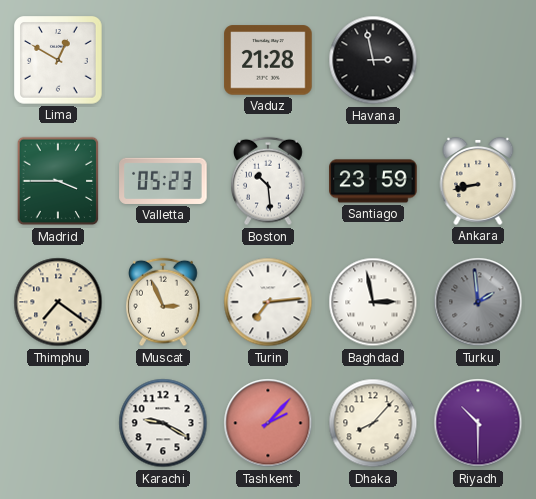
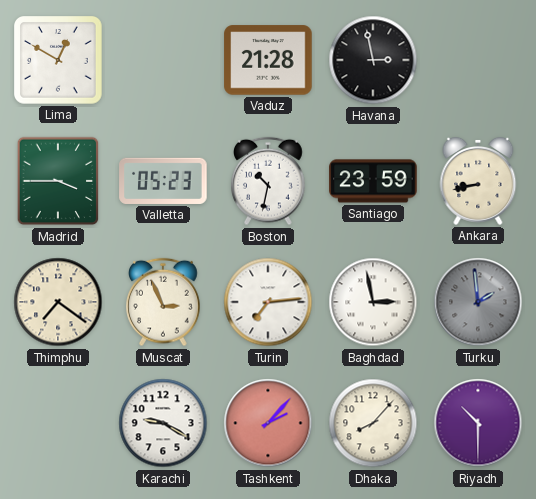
Boston: 10:29 -> 10:32 (269, 181)
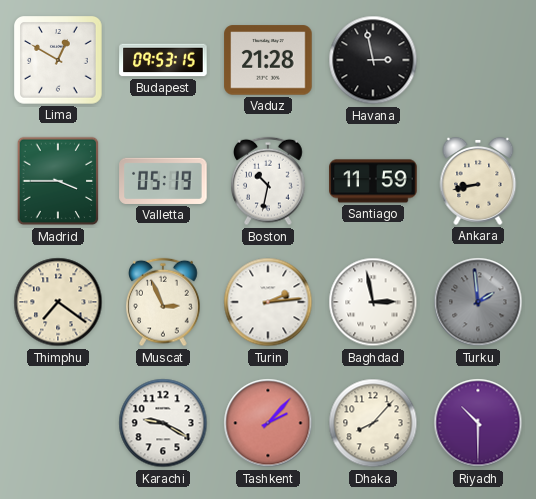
Budapest: none -> 09:53 (163, 60)
Valletta: 05:23 -> 05:19 (163, 181)
Santiago: 23:59 -> 11:59 (373, 181)
Turin: 7:14 -> 2:14 (268, 302)
